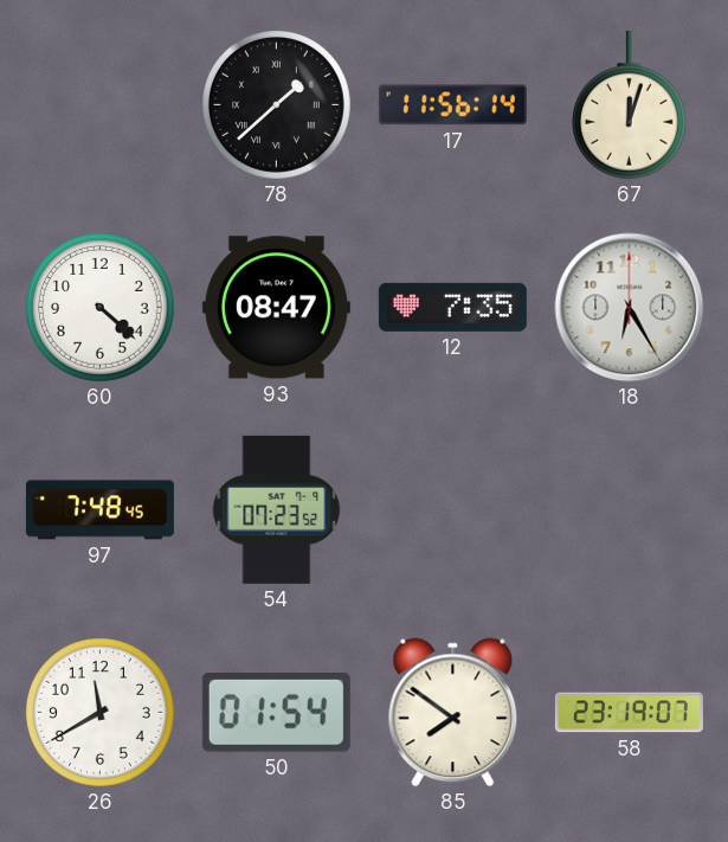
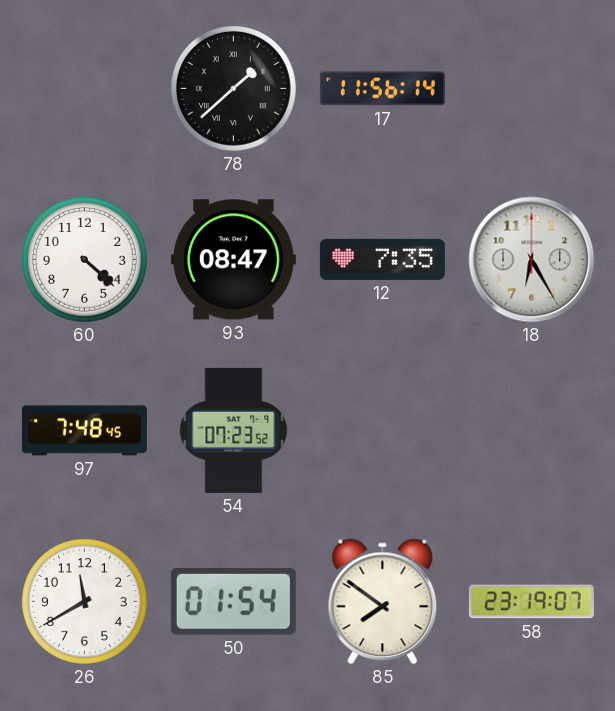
67: 12:03 -> none (629, 105)
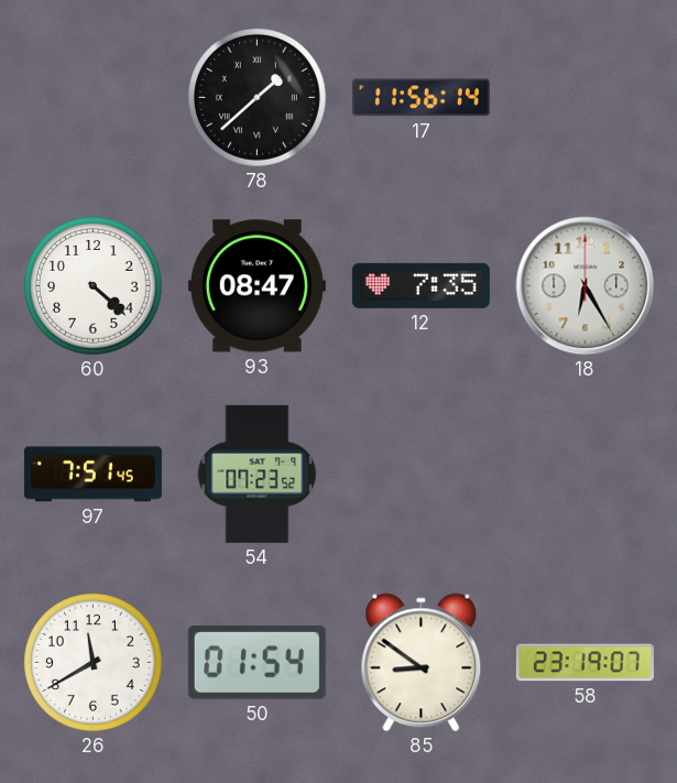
97: 7:48 -> 7:51 (92, 475)
85: 7:51 -> 8:51 (422, 663)
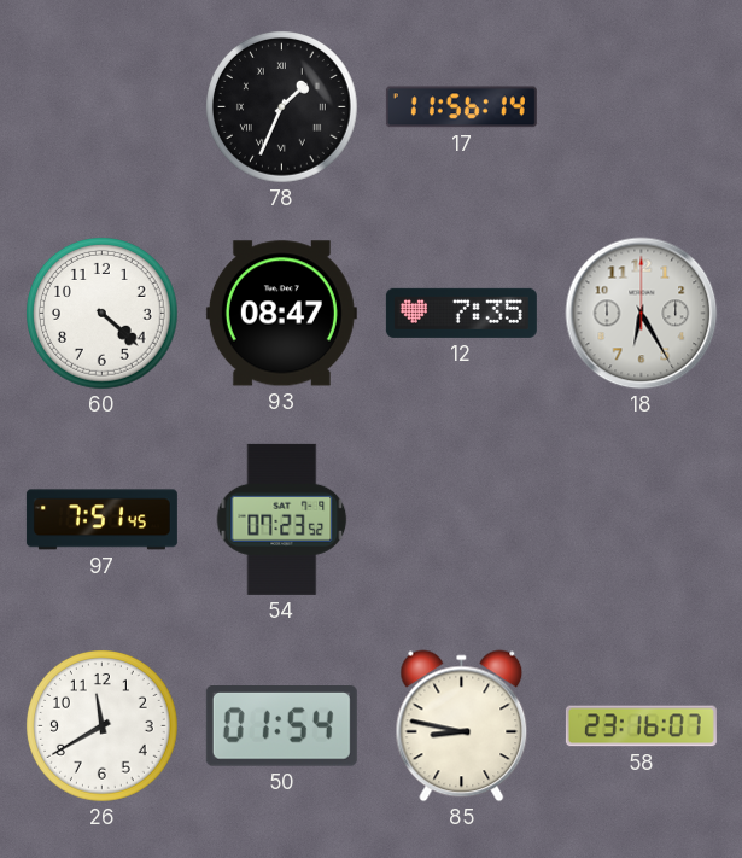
78: 1:38 -> 1:34 (282, 107)
85: 8:51 -> 8:47 (462, 726)
58: 23:19 -> 23:16 (641, 726)
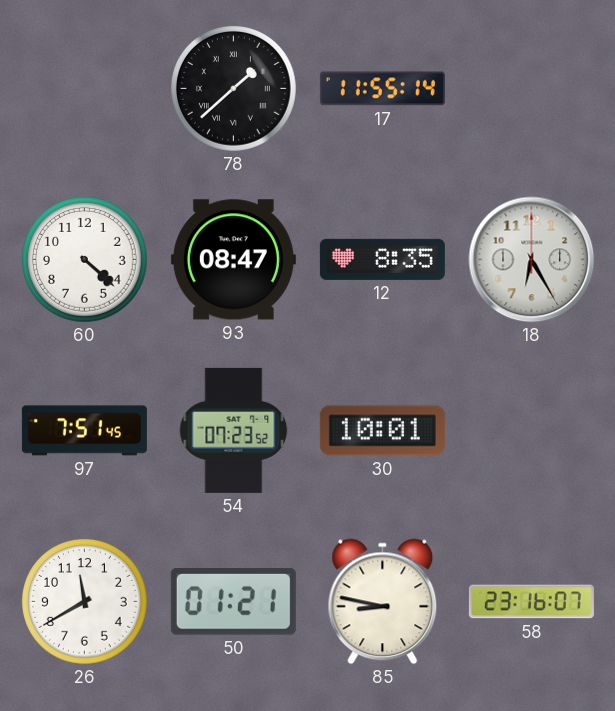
78: 1:34 -> 1:38 (234, 89)
17: 11:56 -> 11:55 (382, 89)
12: 7:35 -> 8:35 (382, 259)
30: none -> 10:01 (382, 431)
50: 01:54 -> 01:21 (233, 602)
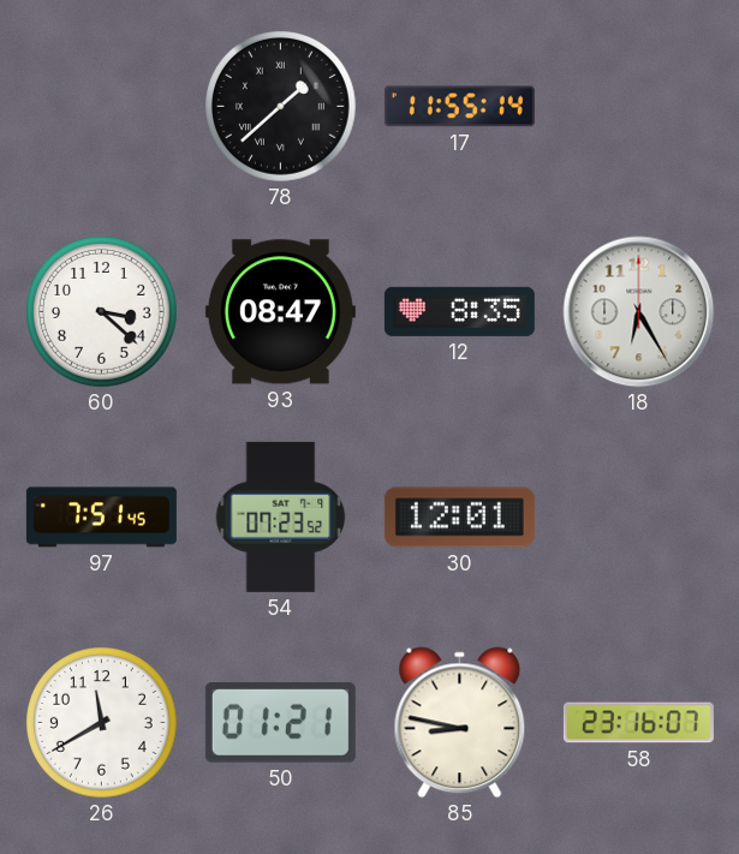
60: 4:22 -> 3:22 (102, 312)
30: 10:01 -> 12:01 (459, 518)
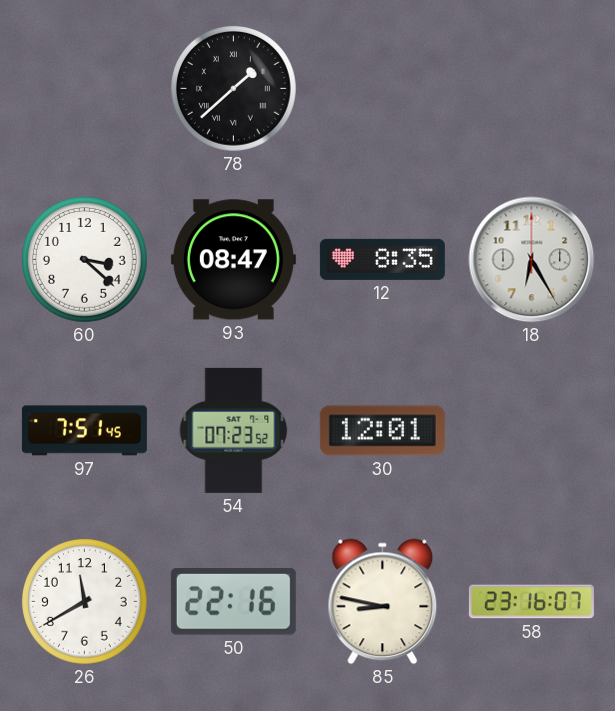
17: 11:55 -> none (459, 107)
50: 01:21 -> 22:16 (233, 602)
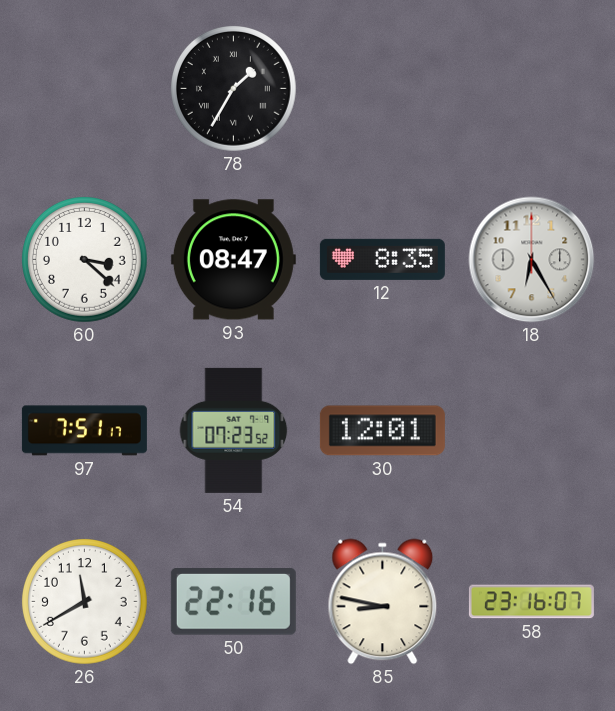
78: 1:38 -> 1:35 (234, 89)
97: 7:51:45 -> 7:51:17 (84, 431)
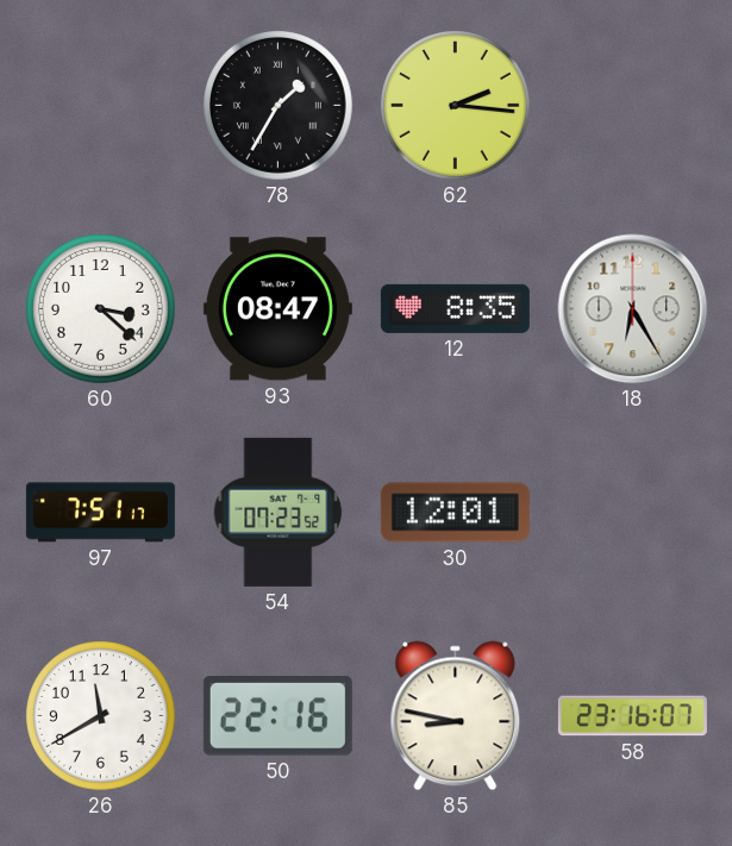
62: none -> 2:16 (456, 106)
